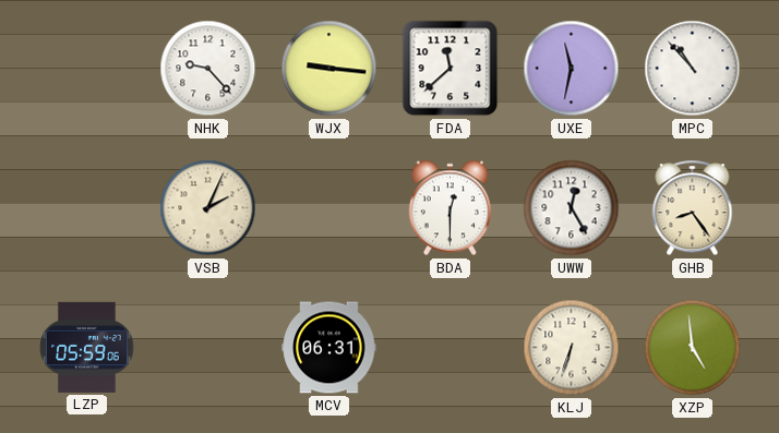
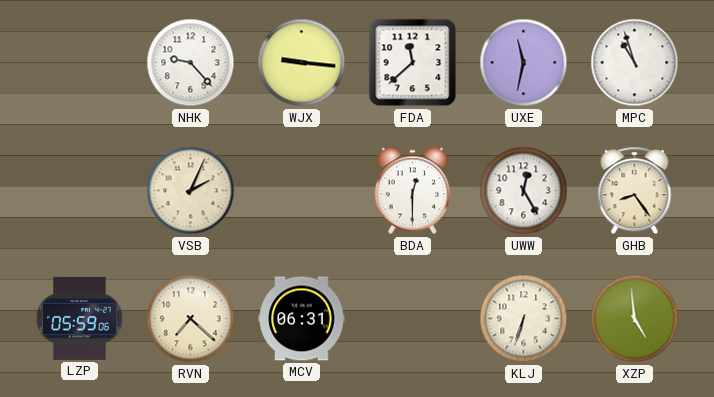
MPC: 10:53 -> 10:57 (635, 63)
RVN: none -> 7:22 (191, 319)
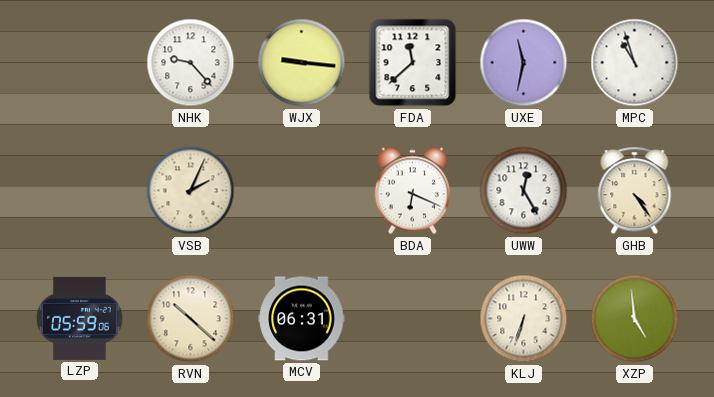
BDA: 12:30 -> 6:19 (413, 191)
GHB: 8:24 -> 4:24 (635, 191)
RVN: 7:22 -> 10:22 (191, 319)
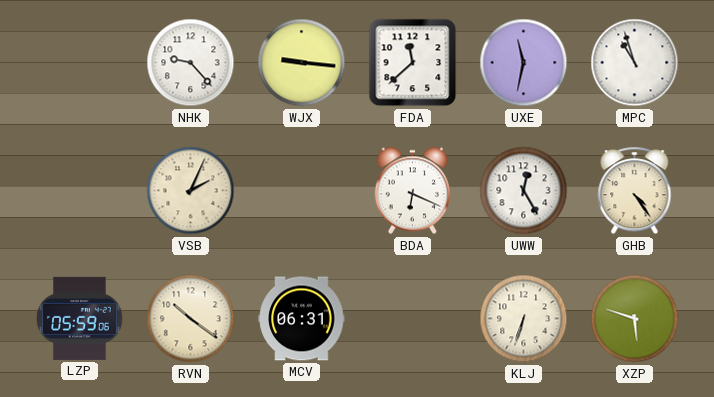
RVN: 10:22 -> 10:21 (191, 319)
XZP: 4:59 -> 5:48 (635, 319)
